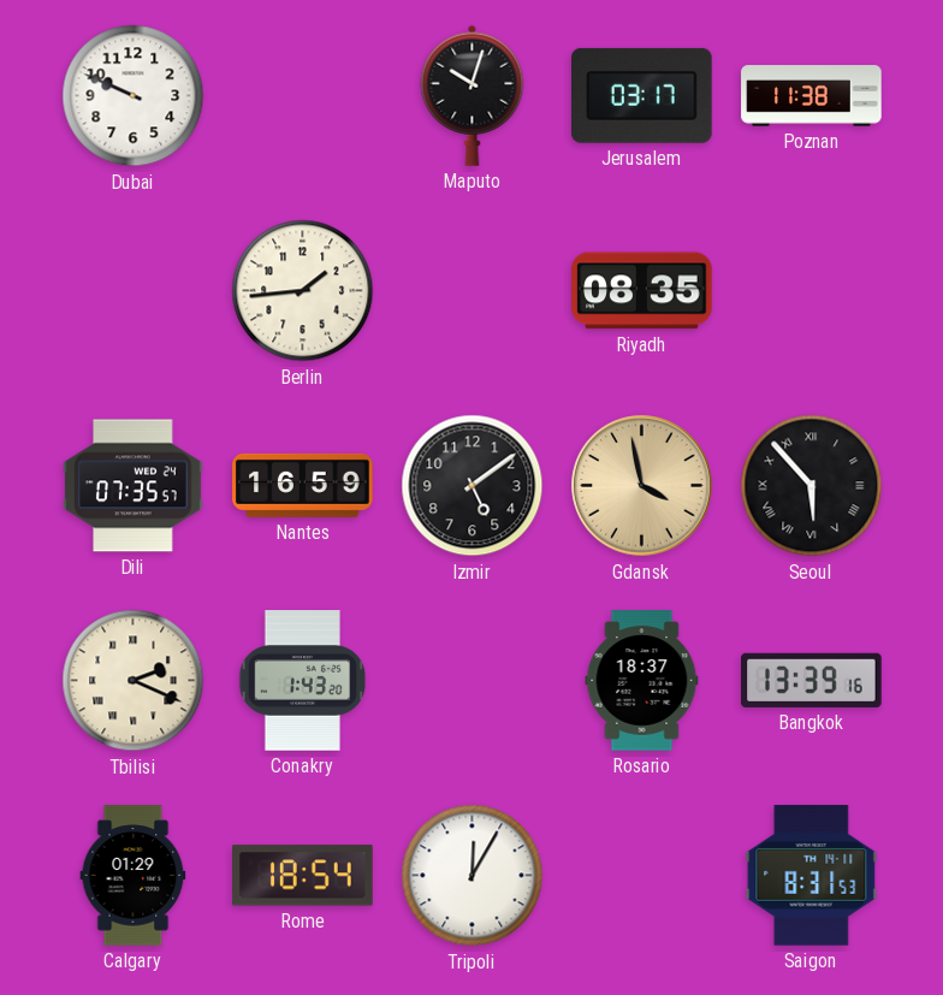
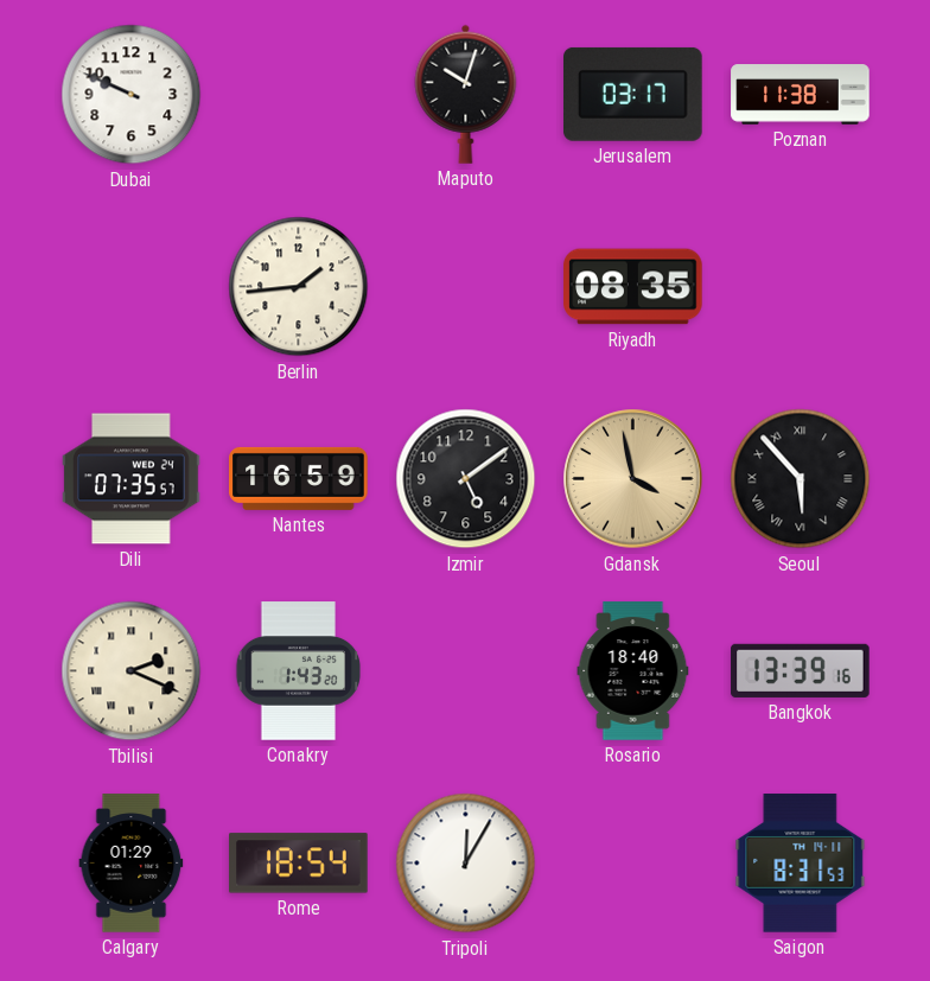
Rosario: 18:37 -> 18:40 (633, 671)
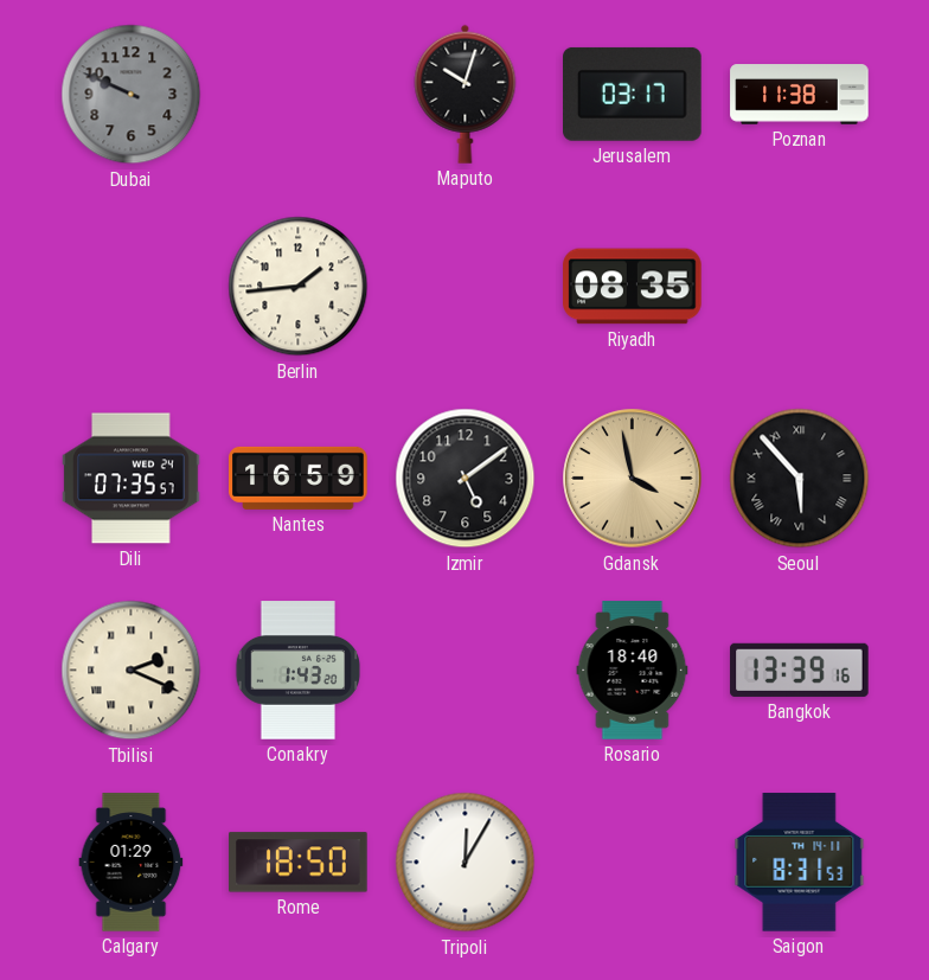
Dubai dial: white -> grey (132, 95)
Rome: 18:54 -> 18:50 (299, 863)
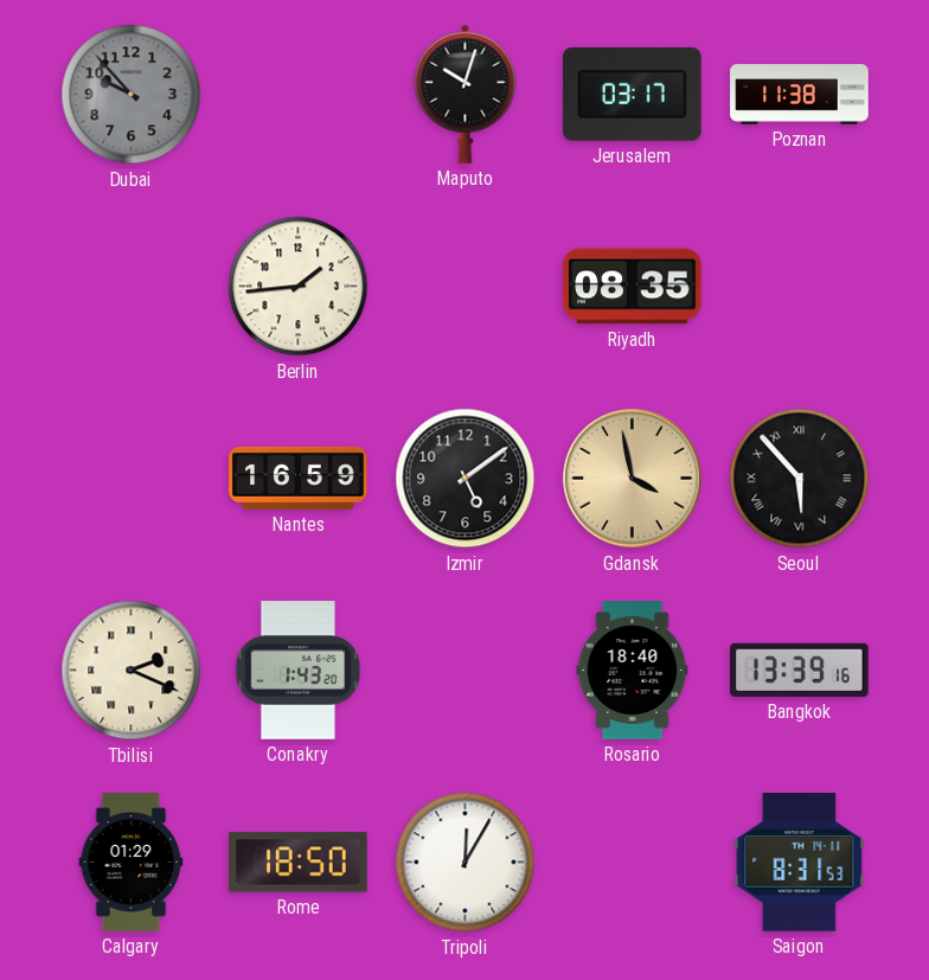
Dubai: 9:49 -> 9:53 (132, 95)
Dili: 07:35 -> none (132, 479)
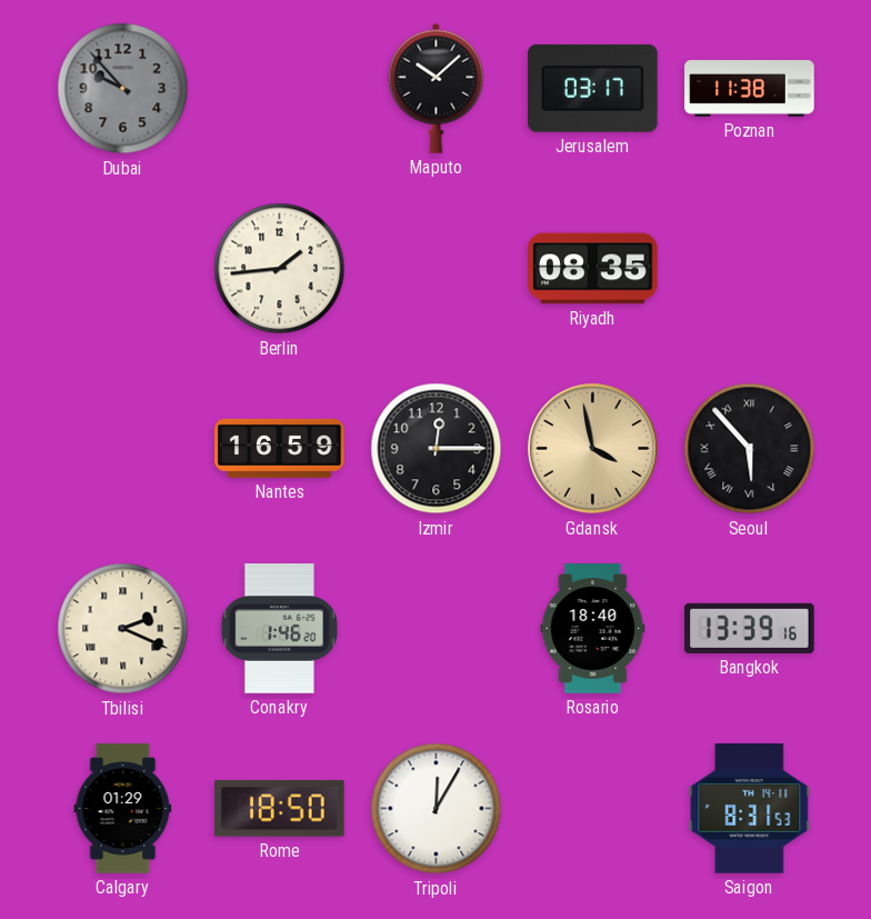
Maputo: 10:03 -> 10:08 (437, 88)
Izmir: 5:09 -> 12:15 (437, 449)
Conakry: 1:43 -> 1:46 (280, 629)
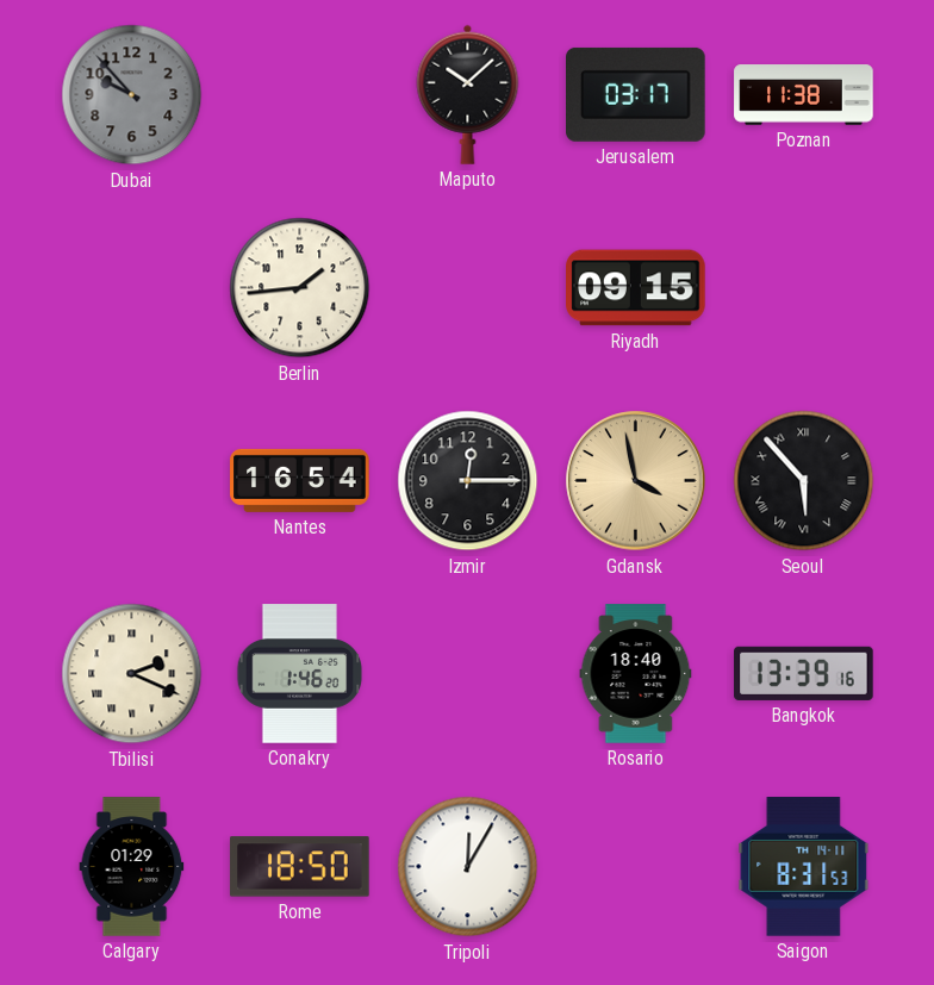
Riyadh: 08:35 -> 09:15 (636, 288)
Nantes: 16:59 -> 16:54 (300, 480)
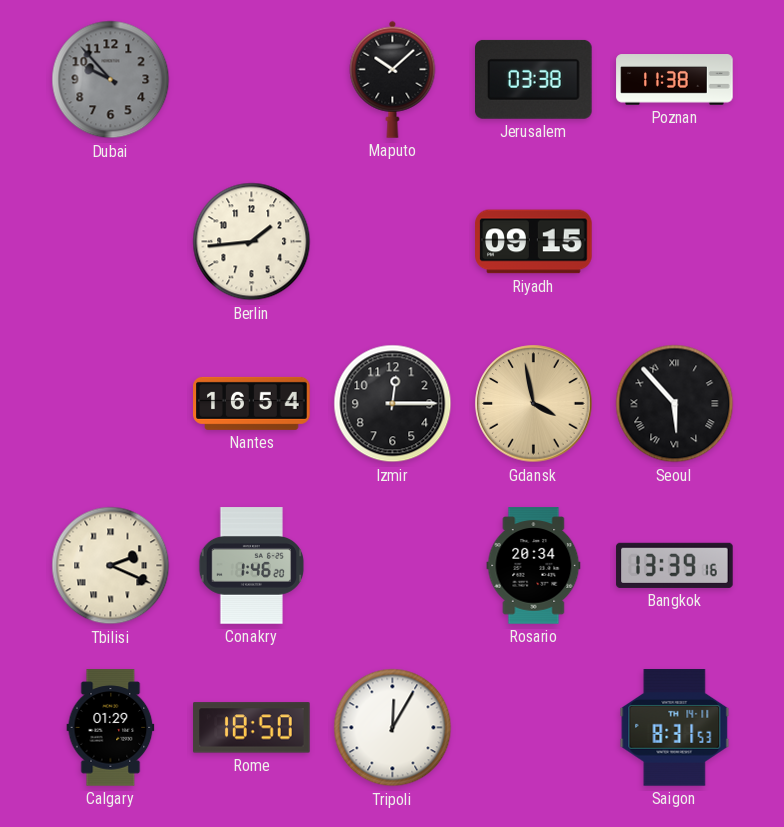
Jerusalem: 03:17 -> 03:38 (534, 79)
Rosario: 18:40 -> 20:34 (534, 566)
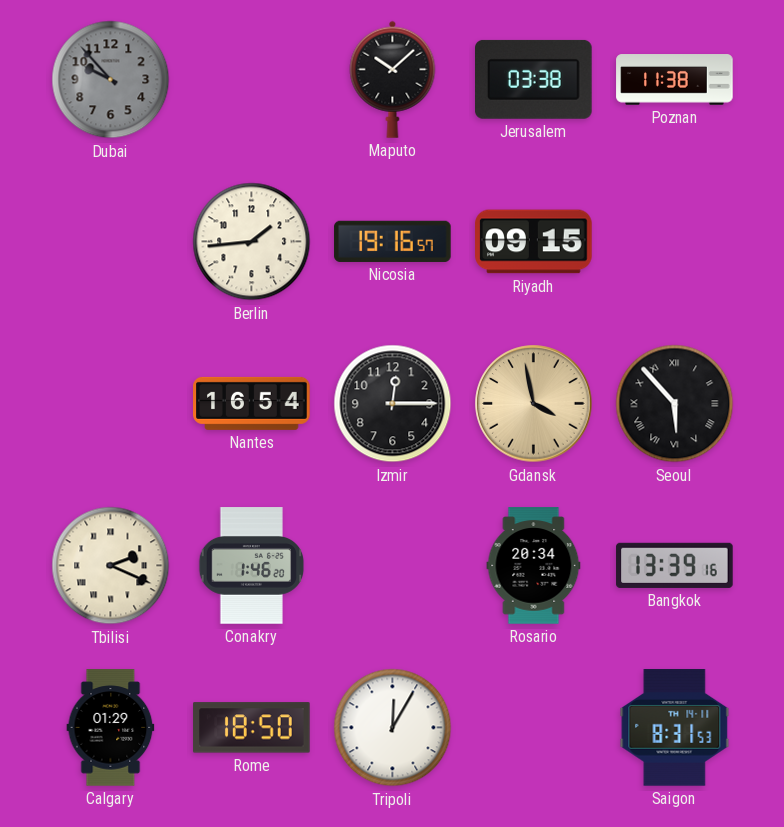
Nicosia: none -> 19:16 (393, 241)
